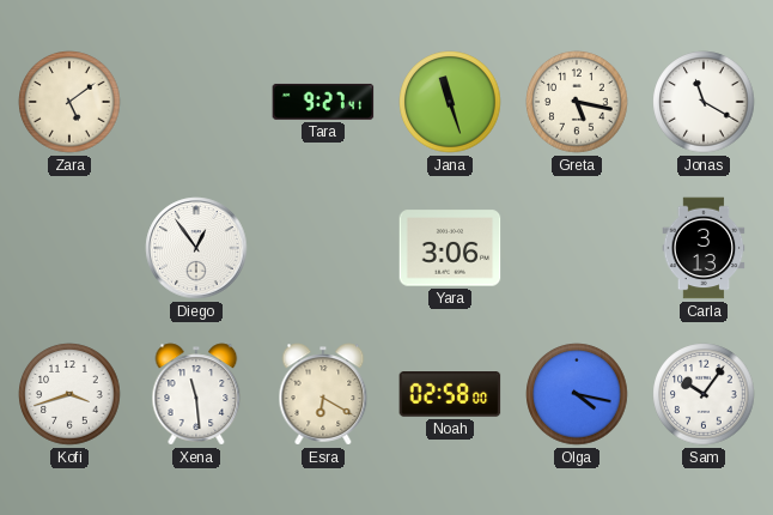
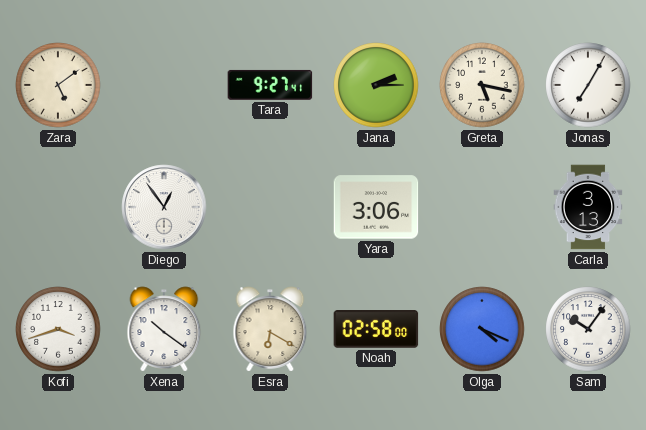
Jana: 11:27 -> 2:15 (376, 85)
Jonas: 11:20 -> 7:05 (588, 85)
Xena: 11:29 -> 10:21 (164, 329)
Olga: 4:17 -> 4:19 (482, 329)
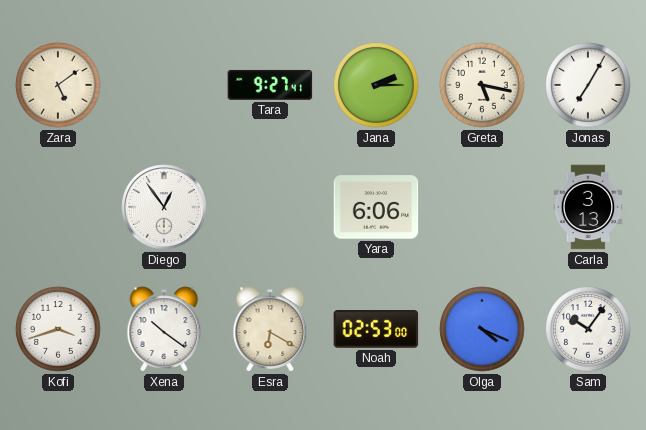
Yara: 3:06 -> 6:06 (376, 207)
Noah: 02:58 -> 02:53 (376, 330)
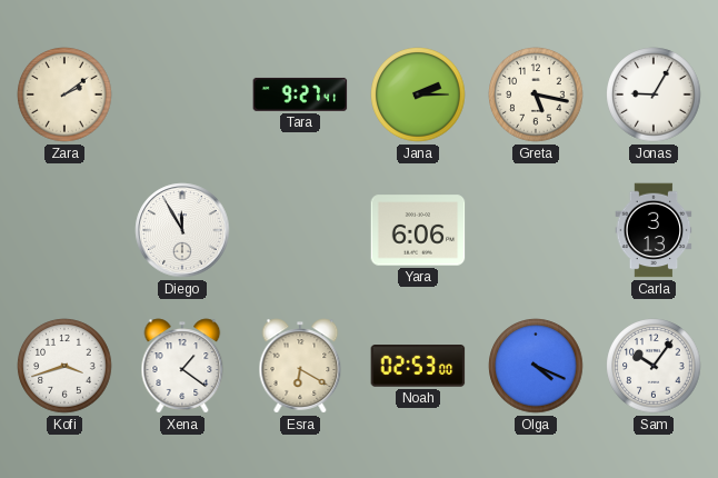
Zara: 5:09 -> 2:09 (64, 94)
Jonas: 7:05 -> 9:05 (654, 94)
Diego: 12:54 -> 11:55 (182, 230)
Xena: 10:21 -> 1:21 (182, 366)
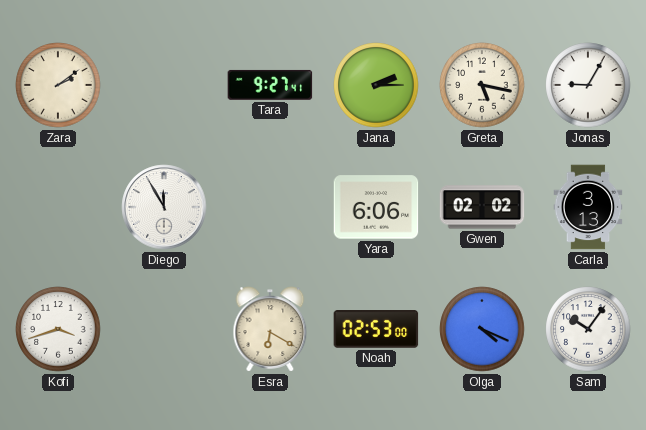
Gwen: none -> 02:02 (482, 207)
Xena: 1:21 -> none (182, 366)
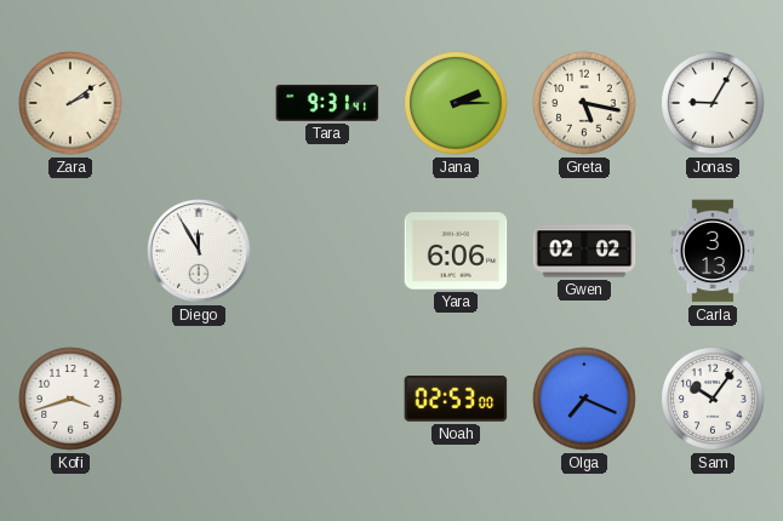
Tara: 9:27 -> 9:31 (327, 103)
Esra: 6:20 -> none (270, 329)
Olga: 4:19 -> 7:19 (584, 399)
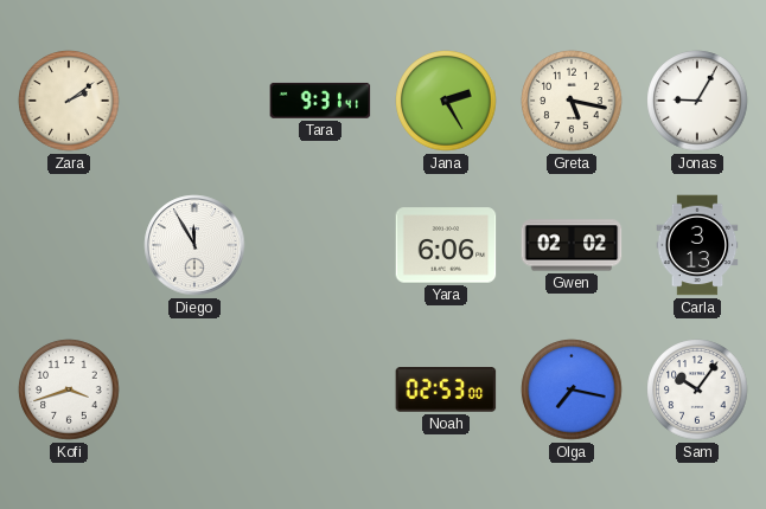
Jana: 2:15 -> 2:25 (446, 101)
Olga: 7:19 -> 7:17 (572, 389)
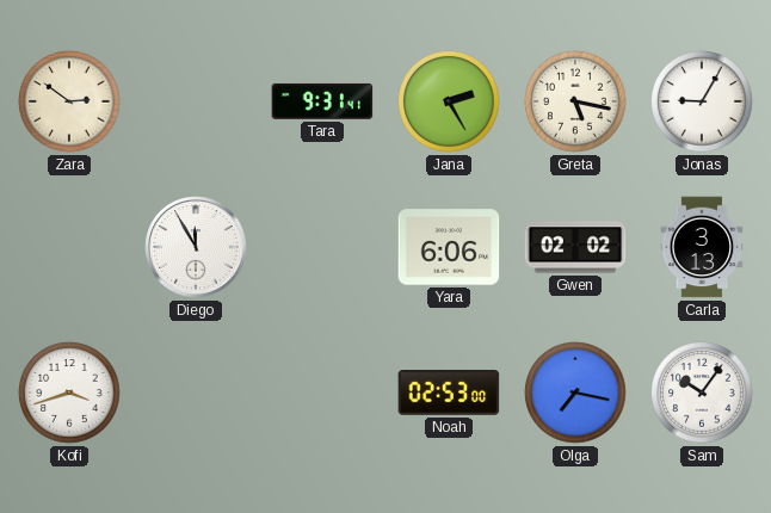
Zara: 2:09 -> 2:51 (69, 101)
